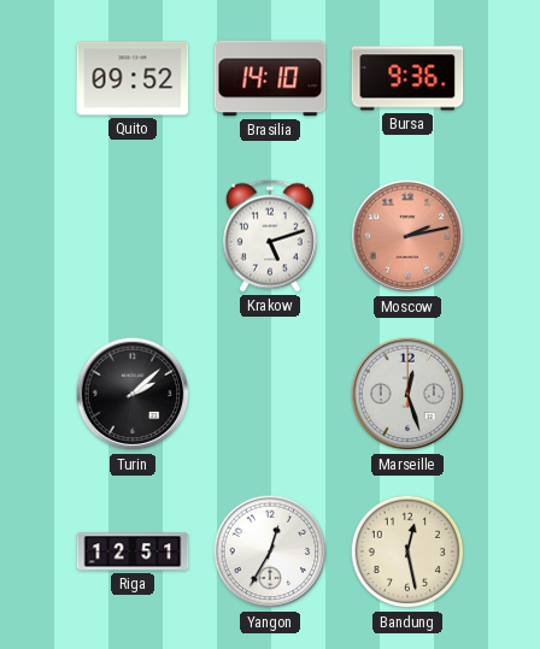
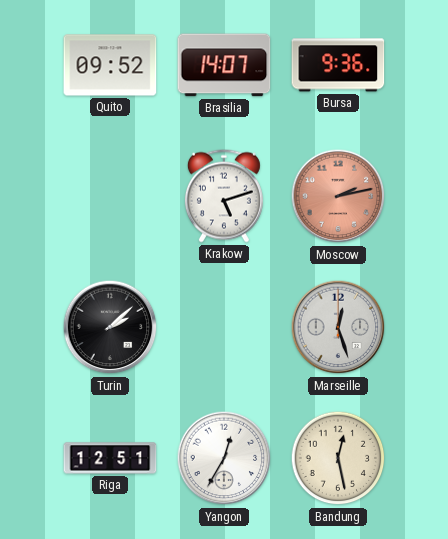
Brasilia: 14:10 -> 14:07 (224, 65)
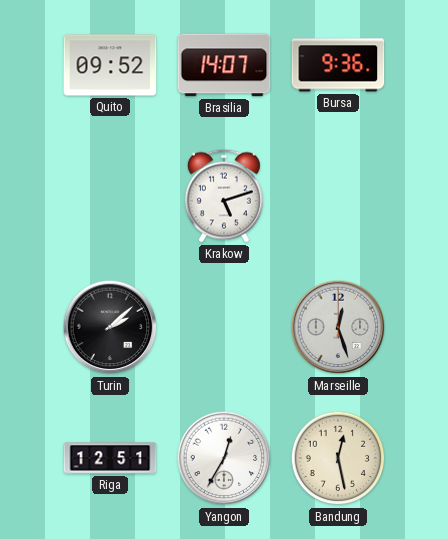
Moscow: 2:13 -> none (338, 196)
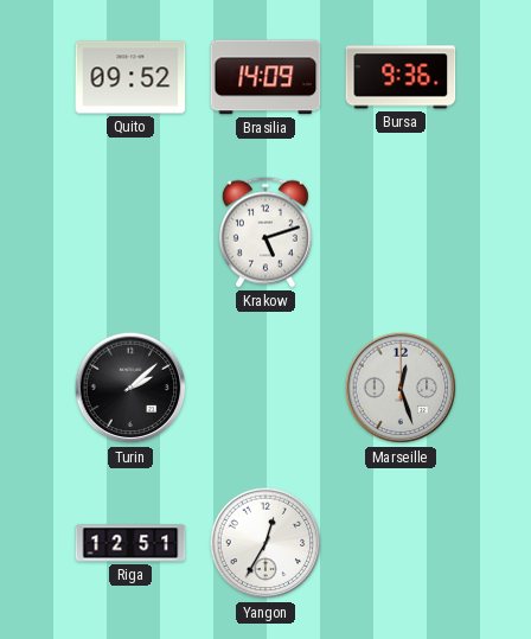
Brasilia: 14:07 -> 14:09 (265, 77)
Bandung: 12:28 -> none (338, 458)
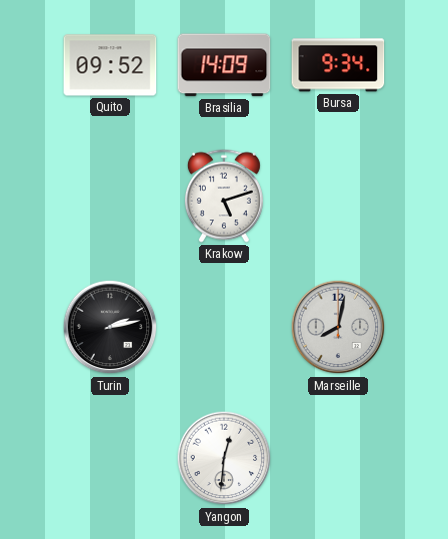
Bursa: 9:36 -> 9:34 (338, 65)
Turin: 2:08 -> 2:13 (110, 327)
Marseille: 12:27 -> 8:02 (338, 327)
Riga: 12:51 -> none (130, 543)
Yangon: 12:35 -> 12:31 (224, 458)
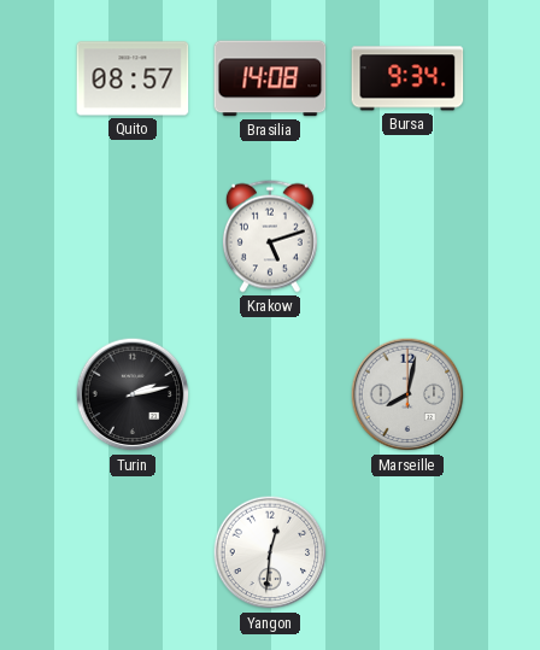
Quito: 09:52 -> 08:57 (133, 78)
Brasilia: 14:09 -> 14:08 (270, 78)
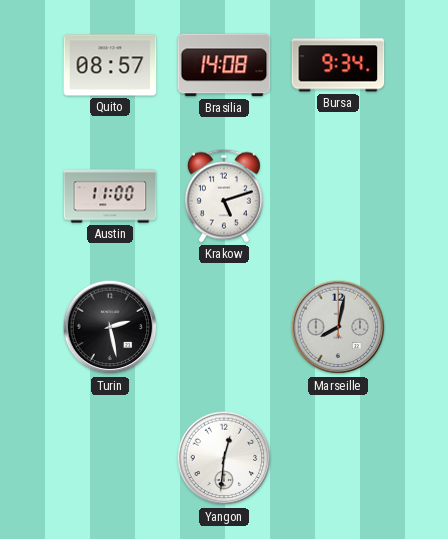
Austin: none -> 11:00 (110, 196)
Turin: 2:13 -> 2:28 (110, 327)
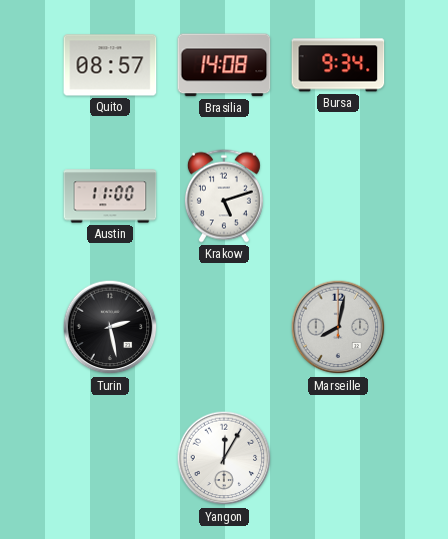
Yangon: 12:31 -> 12:05 (224, 458)
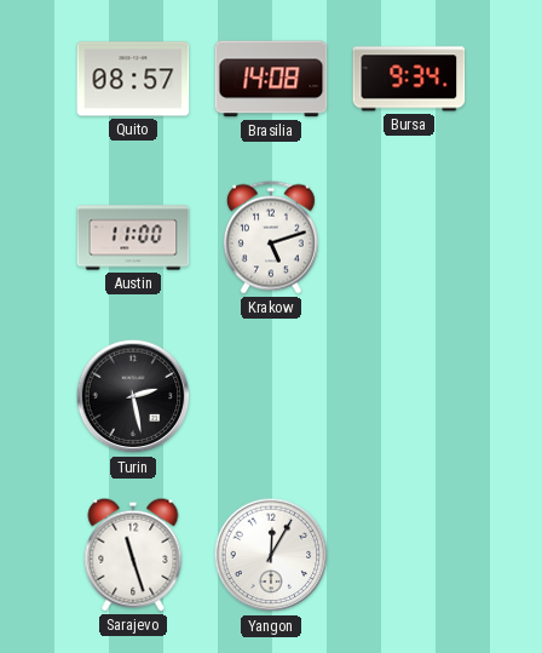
Marseille: 8:02 -> none (338, 327)
Sarajevo: none -> 11:27 (133, 555)
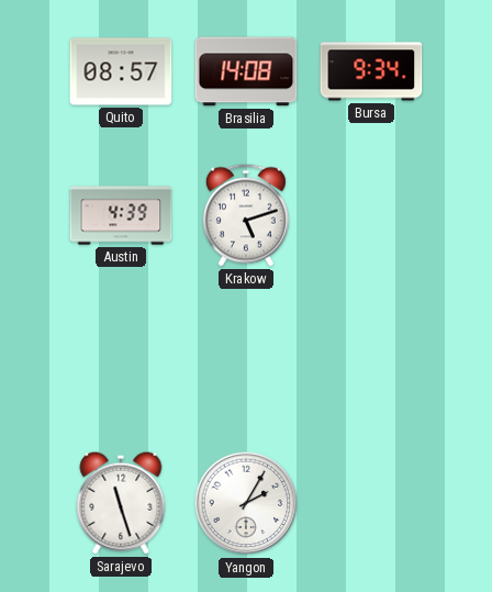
Austin: 11:00 -> 4:39 (121, 215)
Turin: 2:28 -> none (133, 396)
Yangon: 12:05 -> 2:05 (246, 503)
